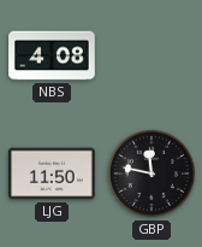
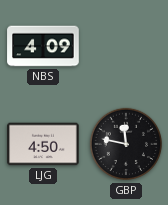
NBS: 4:08 -> 4:09 (43, 46)
LJG: 11:50 -> 4:50 (43, 144)
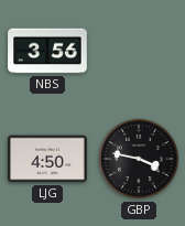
NBS: 4:09 -> 3:56 (47, 51)
GBP: 11:47 -> 3:47 (139, 159)
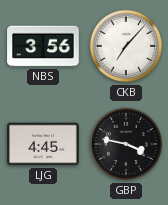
CKB: none -> 7:07 (126, 46)
LJG: 4:50 -> 4:45 (43, 144)
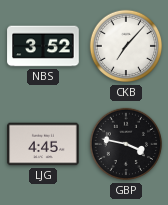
NBS: 3:56 -> 3:52 (43, 46)
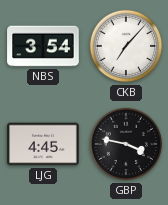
NBS: 3:52 -> 3:54 (43, 46)
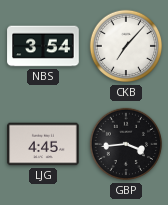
GBP: 3:47 -> 3:44 (126, 144)
